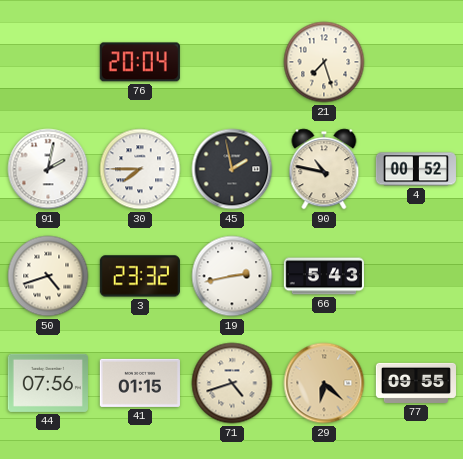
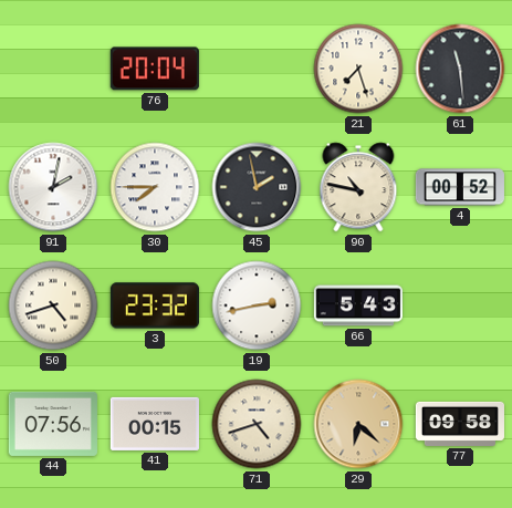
61: none -> 11:29 (460, 69)
41: 01:15 -> 00:15 (155, 424)
77: 09:55 -> 09:58 (459, 424)
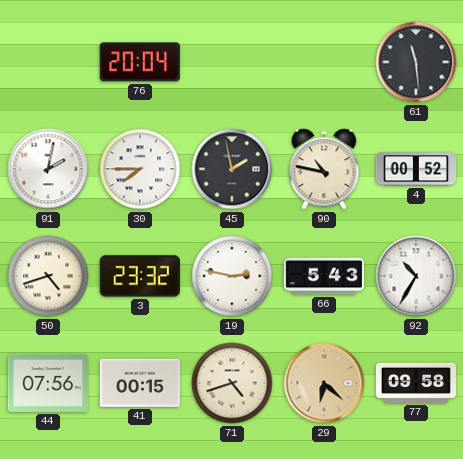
21: 7:27 -> none (358, 69)
19: 2:43 -> 2:47 (232, 276)
92: none -> 10:35 (416, 276)
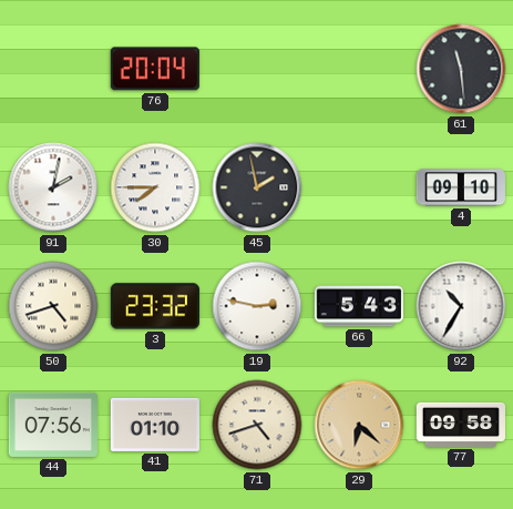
90: 10:47 -> none (324, 169)
4: 00:52 -> 09:10 (461, 187)
41: 00:15 -> 01:10 (155, 425)
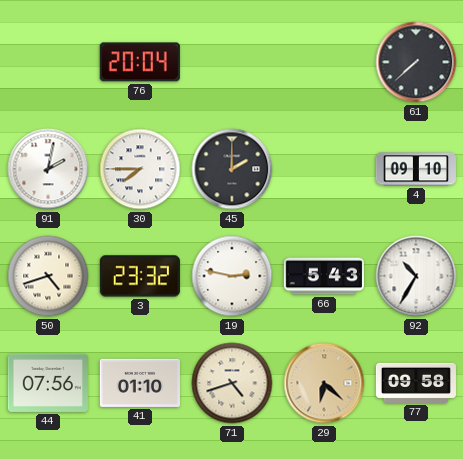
61: 11:29 -> 7:38 (416, 62)
45: 1:58 -> 2:00 (232, 169)
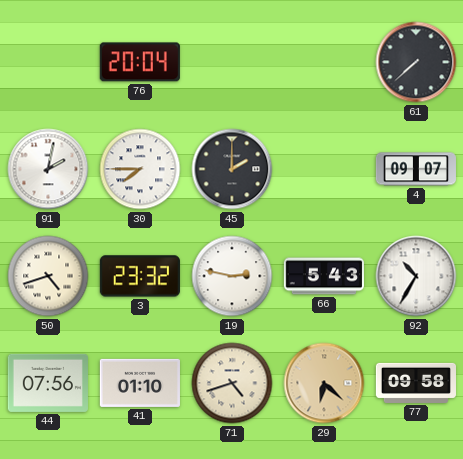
4: 09:10 -> 09:07 (416, 169)
